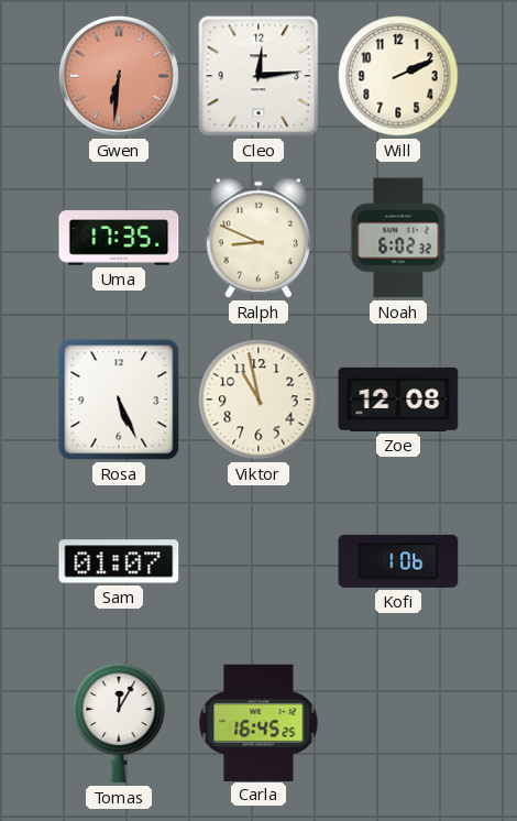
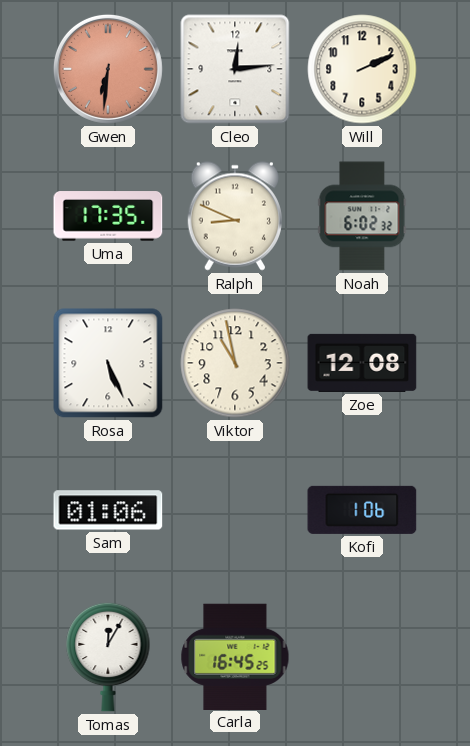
Sam: 01:07 -> 01:06 (108, 510)
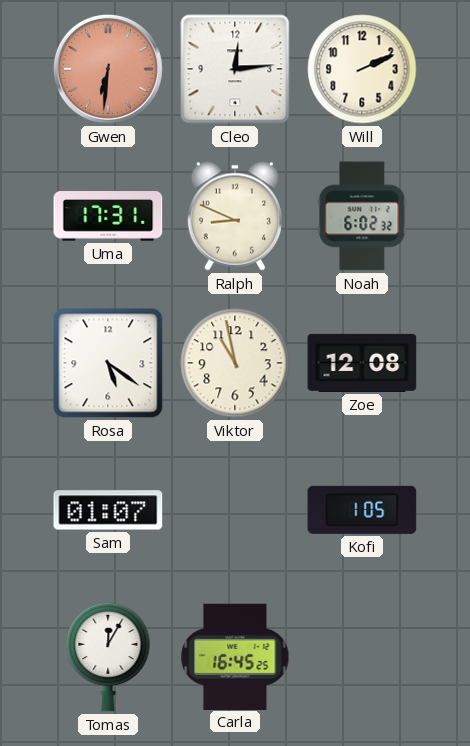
Uma: 17:35 -> 17:31 (108, 216)
Rosa: 5:26 -> 5:21 (108, 363)
Sam: 01:06 -> 01:07 (108, 510)
Kofi: 1:06 -> 1:05 (362, 510)
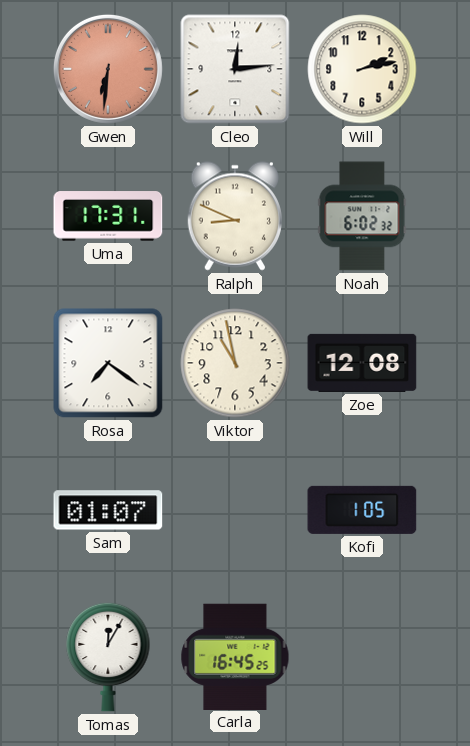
Will: 2:11 -> 2:13 (362, 69)
Rosa: 5:21 -> 7:21 (108, 363)
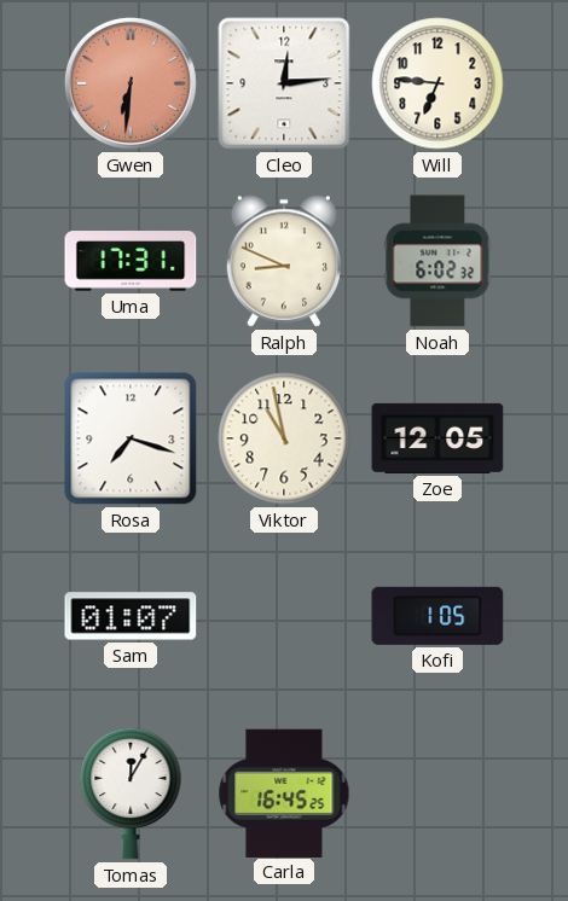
Will: 2:13 -> 6:46 (437, 83)
Rosa: 7:21 -> 7:18 (131, 438)
Zoe: 12:08 -> 12:05 (437, 438)
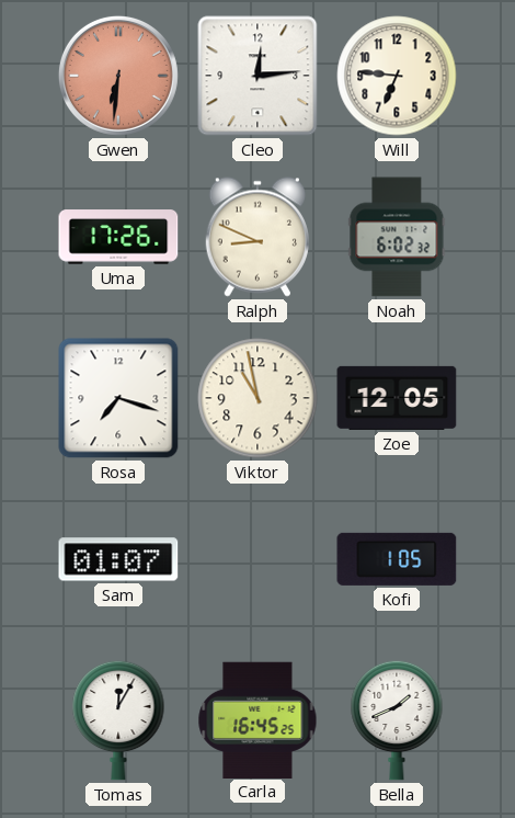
Uma: 17:31 -> 17:26 (118, 237)
Bella: none -> 1:41 (397, 720)
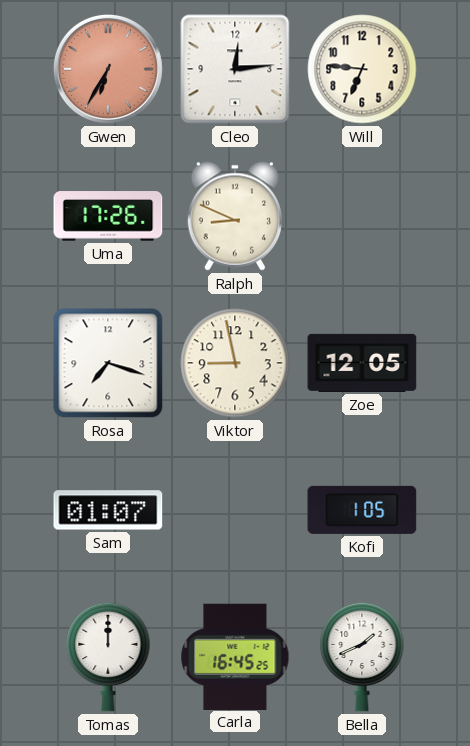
Gwen: 6:31 -> 6:35 (108, 69)
Noah: 6:02 -> none (397, 237)
Viktor: 10:58 -> 8:58 (235, 363)
Tomas: 12:05 -> 12:00 (108, 657)
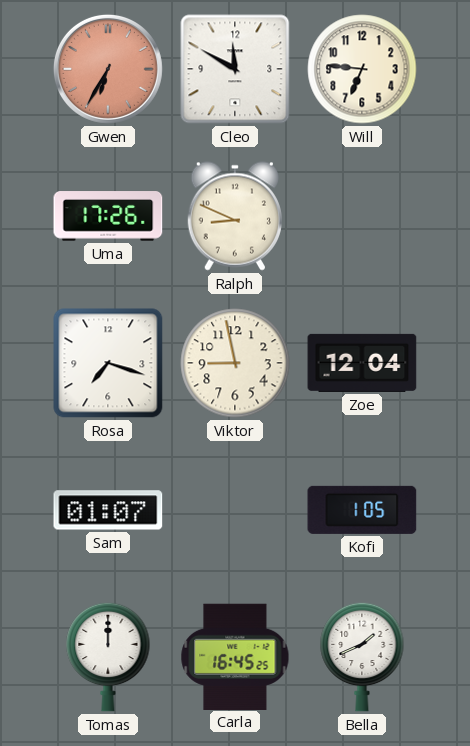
Cleo: 12:14 -> 11:50 (235, 69)
Zoe: 12:05 -> 12:04 (362, 363)
